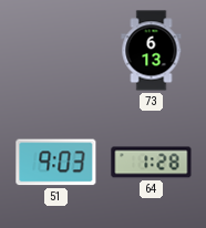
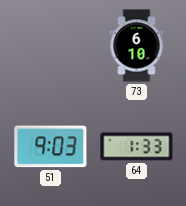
73: 6:13 -> 6:10 (137, 46)
64: 1:28 -> 1:33 (137, 147)
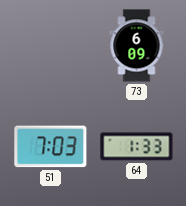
73: 6:10 -> 6:09 (137, 46)
51: 9:03 -> 7:03 (51, 147)
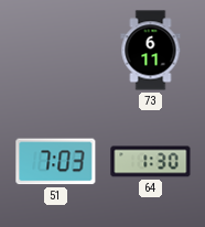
73: 6:09 -> 6:11 (151, 51)
64: 1:33 -> 1:30 (151, 162)
